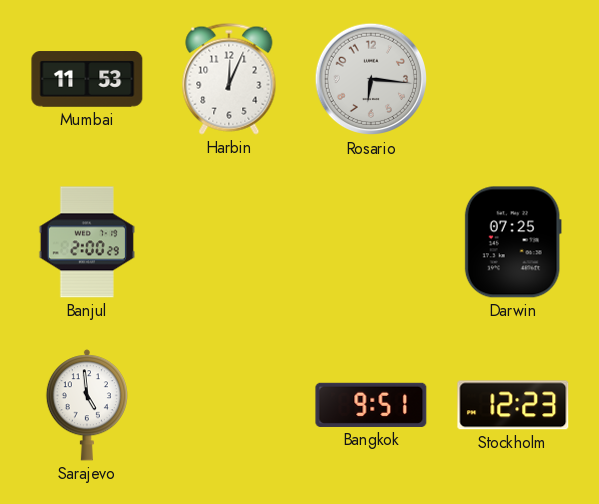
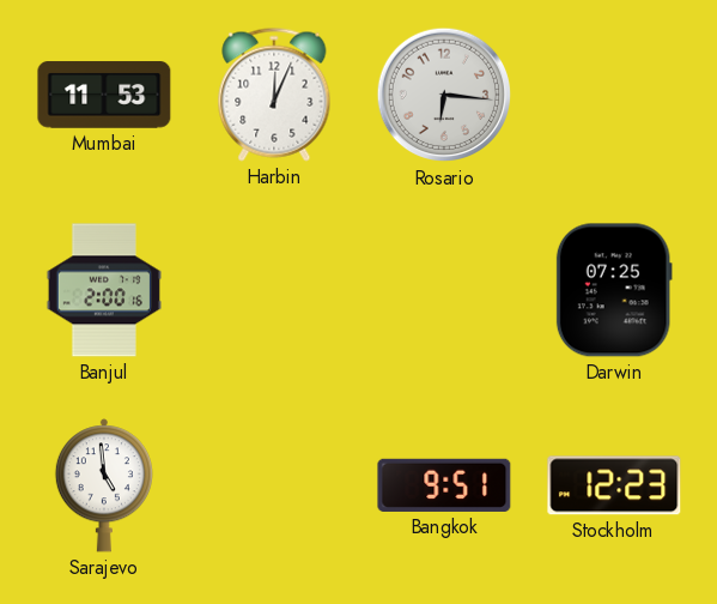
Banjul: 2:00:29 -> 2:00:16 (104, 290)
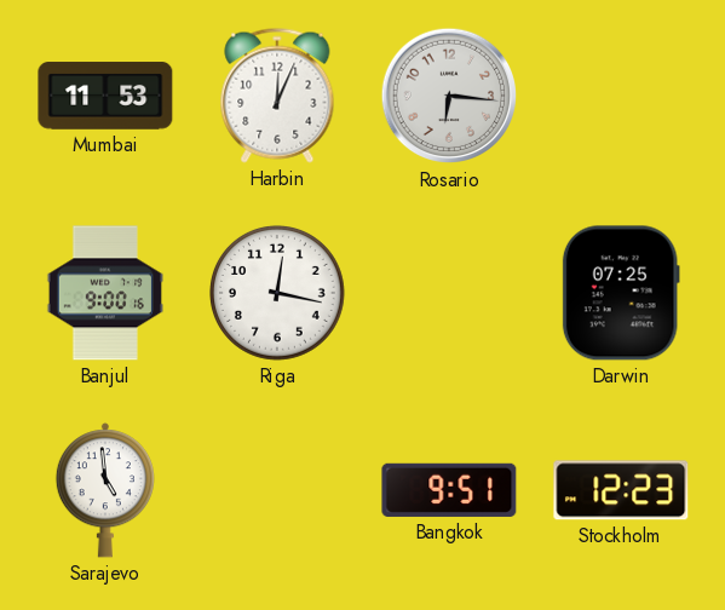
Banjul: 2:00 -> 9:00 (105, 293)
Riga: none -> 12:17 (278, 294)
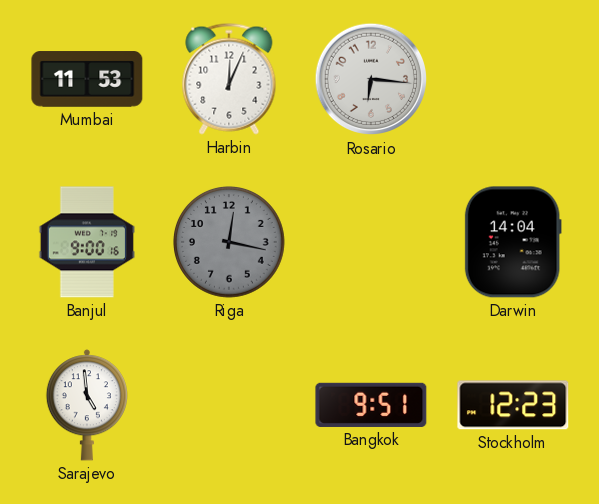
Riga dial: white -> grey (230, 243)
Darwin: 07:25 -> 14:04 (513, 242)
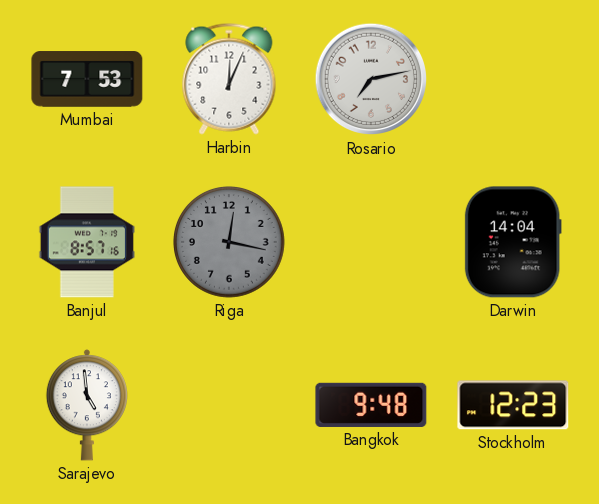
Mumbai: 11:53 -> 7:53 (87, 79)
Rosario: 6:16 -> 7:13 (371, 79)
Banjul: 9:00 -> 8:57 (87, 242)
Bangkok: 9:51 -> 9:48 (371, 405)
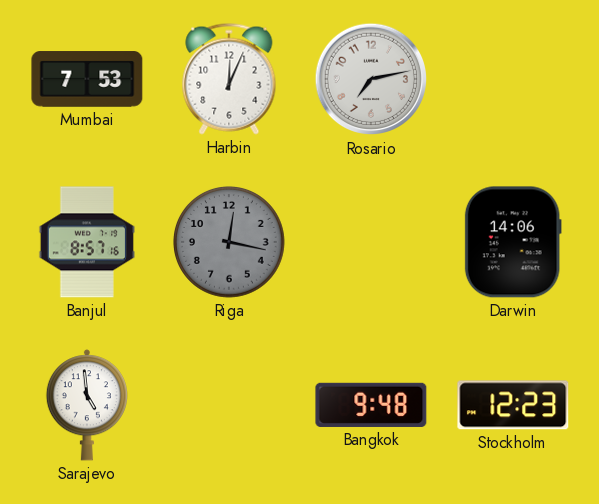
Darwin: 14:04 -> 14:06 (513, 242)
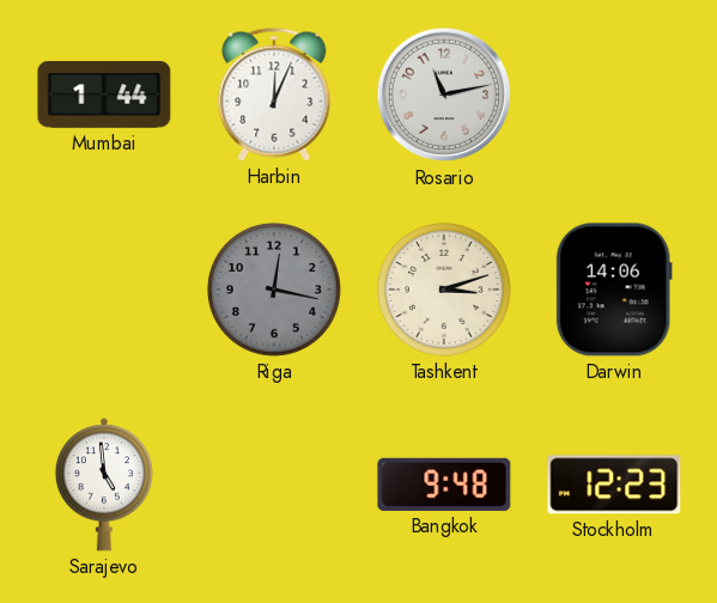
Mumbai: 7:53 -> 1:44 (104, 95)
Rosario: 7:13 -> 11:13 (444, 95)
Banjul: 8:57 -> none (87, 242)
Tashkent: none -> 3:12 (445, 291)
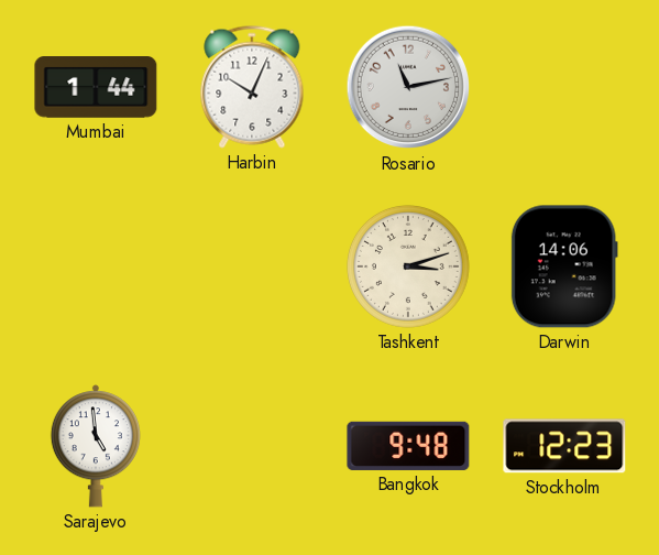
Harbin: 12:04 -> 10:04 (252, 87)
Riga: 12:17 -> none (275, 291)
